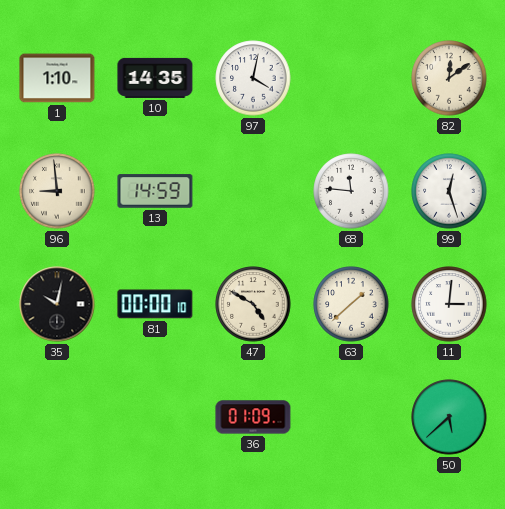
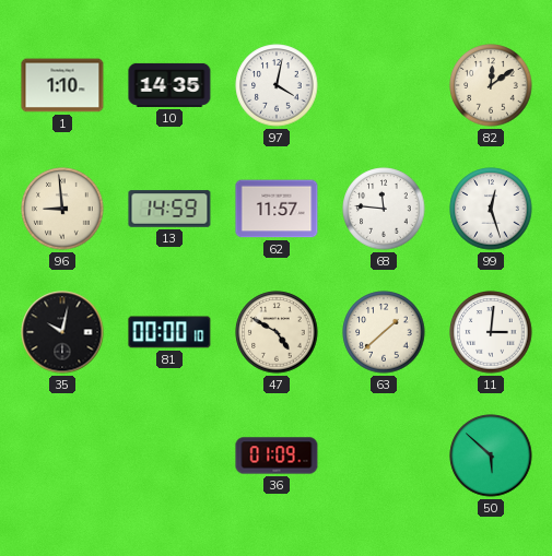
62: none -> 11:57 (277, 209)
50: 5:38 -> 5:52 (491, 456)
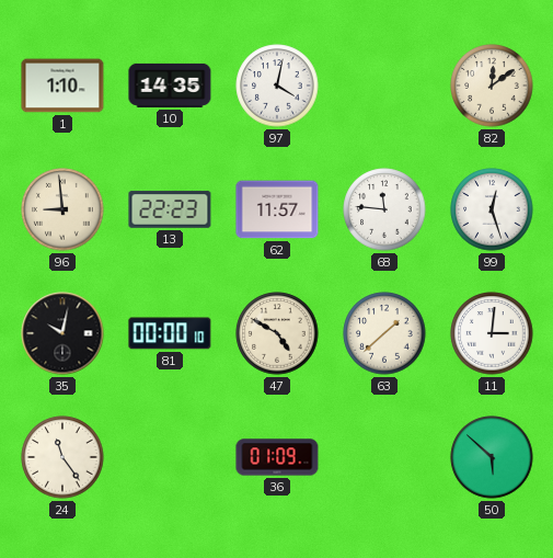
13: 14:59 -> 22:23 (170, 209)
24: none -> 11:24 (62, 457)
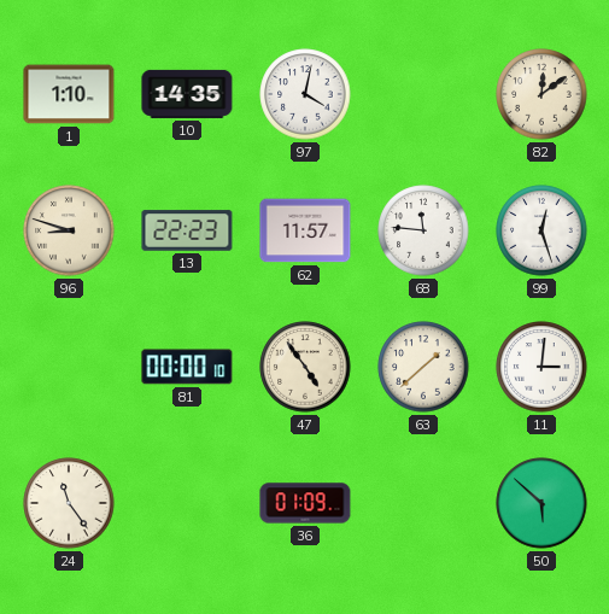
96: 8:59 -> 8:48 (69, 230)
35: 10:02 -> none (62, 333)
47: 4:50 -> 4:54 (305, 367)
